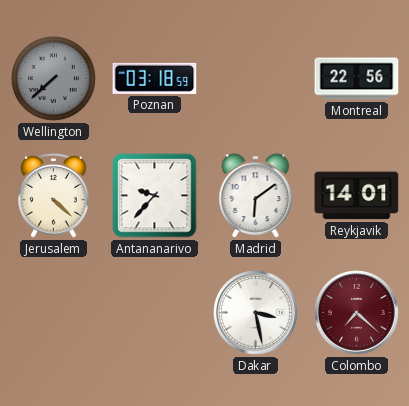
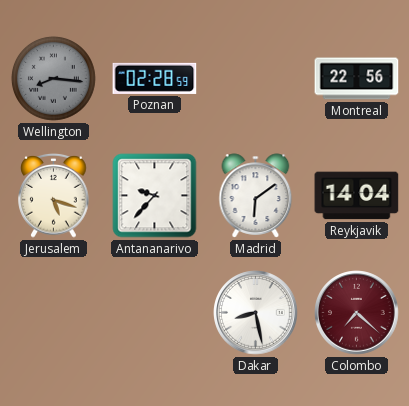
Wellington: 7:38 -> 8:16 (53, 78)
Poznan: 03:18 -> 02:28 (155, 78)
Jerusalem: 4:22 -> 5:18 (54, 196)
Reykjavik: 14:01 -> 14:04 (357, 196)
Dakar: 3:28 -> 8:28 (256, 313)
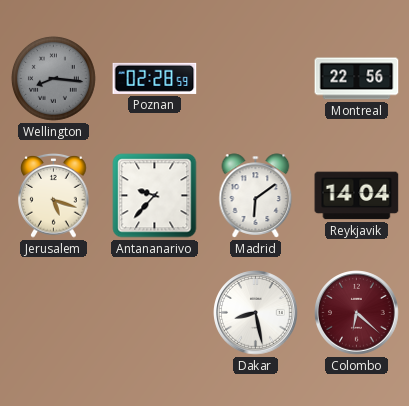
Colombo: 7:22 -> 6:22 (357, 313)
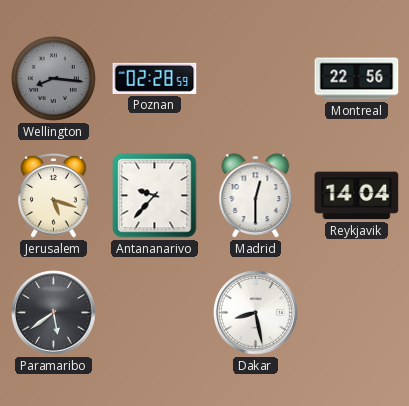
Madrid: 6:09 -> 12:30 (256, 196)
Paramaribo: none -> 5:39 (54, 313)
Colombo: 6:22 -> none (357, 313)
